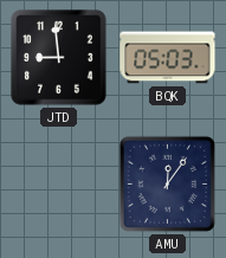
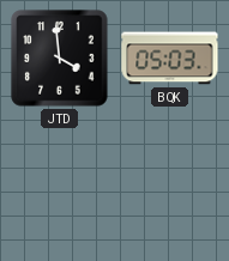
JTD: 8:59 -> 3:59 (60, 59)
AMU: 12:06 -> none (167, 183)
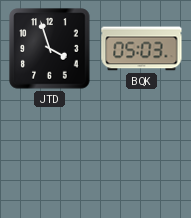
JTD: 3:59 -> 3:57 (50, 49)
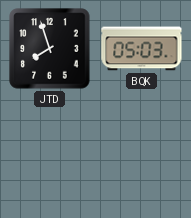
JTD: 3:57 -> 7:57 (50, 49)
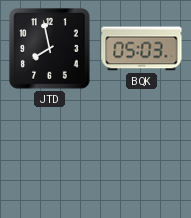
JTD: 7:57 -> 7:58 (50, 49)
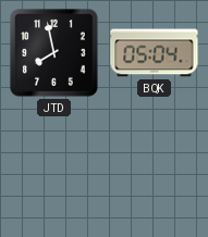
BQK: 05:03 -> 05:04 (155, 53)
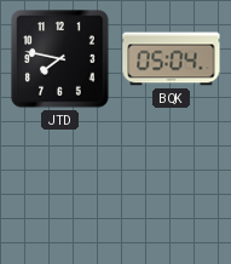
JTD: 7:58 -> 7:47 (60, 59)
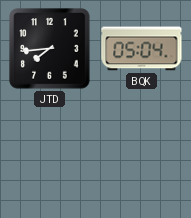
JTD: 7:47 -> 7:44 (50, 49)
